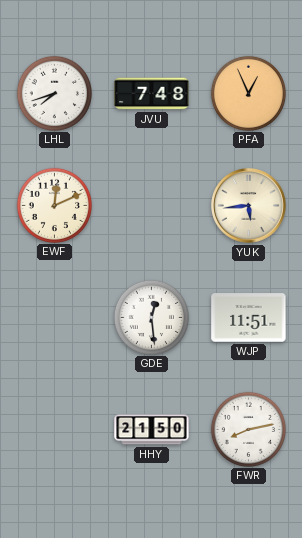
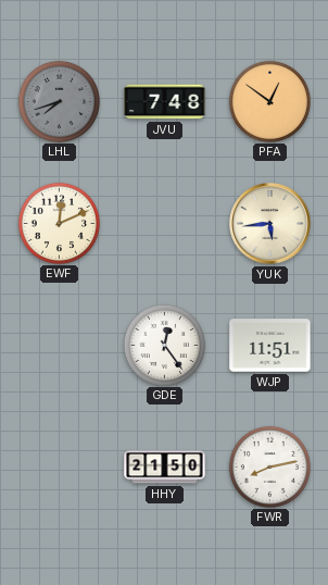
LHL dial: white -> grey (59, 101)
PFA: 12:56 -> 12:51 (269, 101)
GDE: 12:29 -> 12:24 (164, 345)
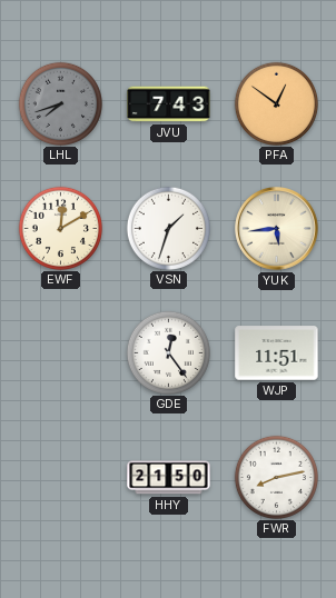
JVU: 7:48 -> 7:43 (169, 104)
EWF: 12:11 -> 12:10 (60, 228)
VSN: none -> 1:33 (168, 228)
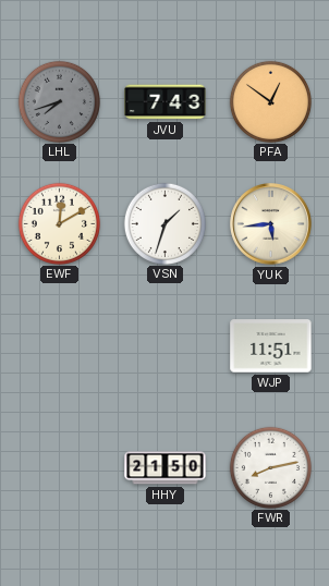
GDE: 12:24 -> none (168, 352)
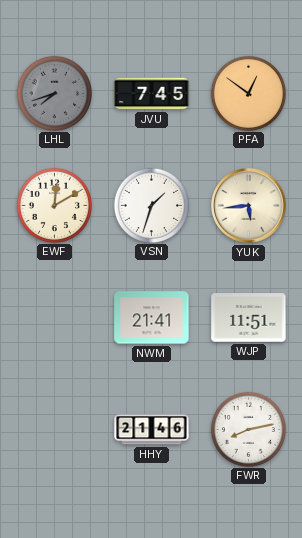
JVU: 7:43 -> 7:45 (152, 94)
NWM: none -> 21:41 (152, 318)
HHY: 21:50 -> 21:46 (152, 430)
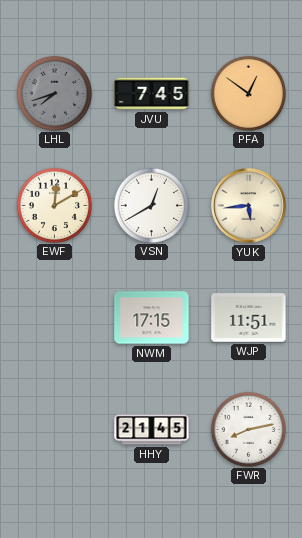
VSN: 1:33 -> 12:40 (151, 205)
NWM: 21:41 -> 17:15 (152, 318)
HHY: 21:46 -> 21:45 (152, 430)
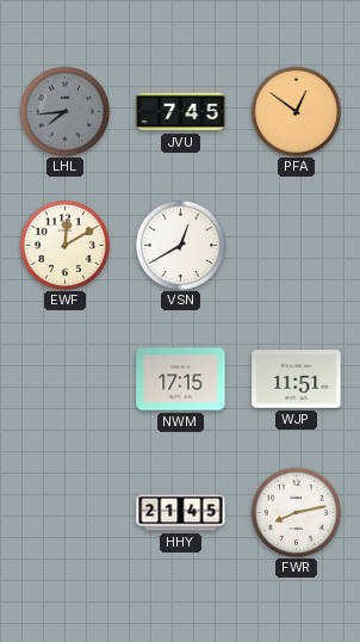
LHL: 7:42 -> 7:44 (64, 111)
YUK: 5:44 -> none (249, 206)
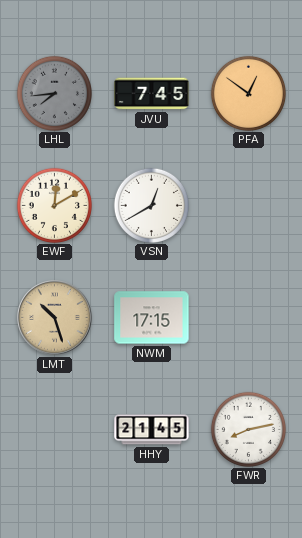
LMT: none -> 10:27 (55, 318)
WJP: 11:51 -> none (297, 379)
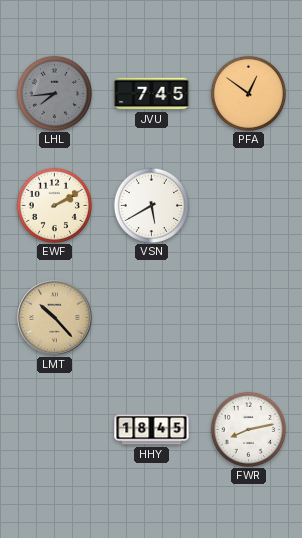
EWF: 12:10 -> 2:10 (54, 205)
VSN: 12:40 -> 5:40 (151, 205)
LMT: 10:27 -> 10:23 (55, 318)
NWM: 17:15 -> none (152, 318)
HHY: 21:45 -> 18:45 (152, 430)
